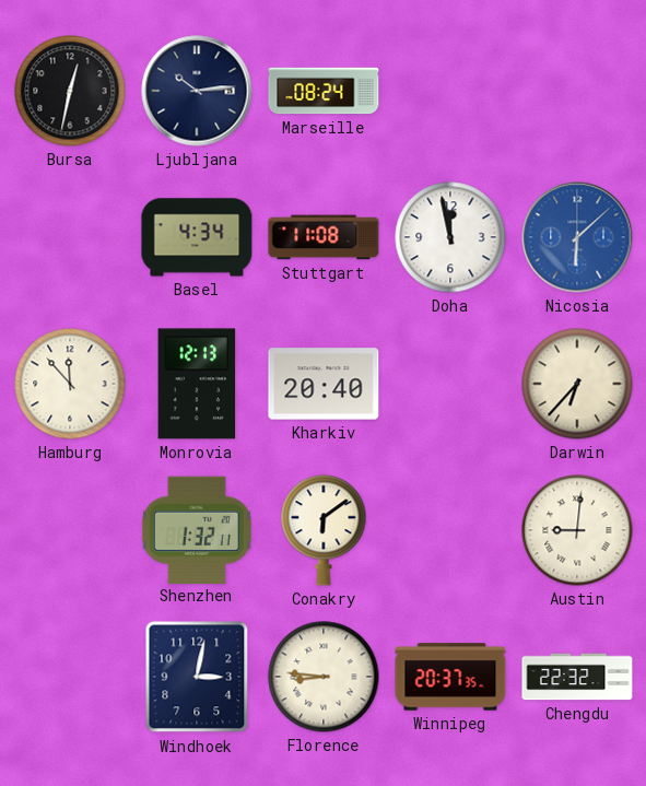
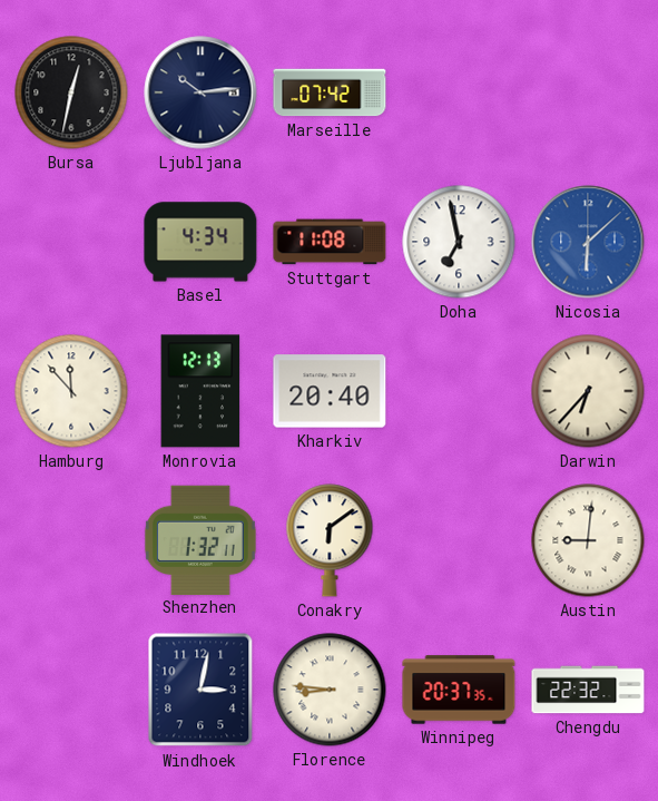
Marseille: 08:24 -> 07:42 (330, 92)
Doha: 11:58 -> 6:58 (459, 242)
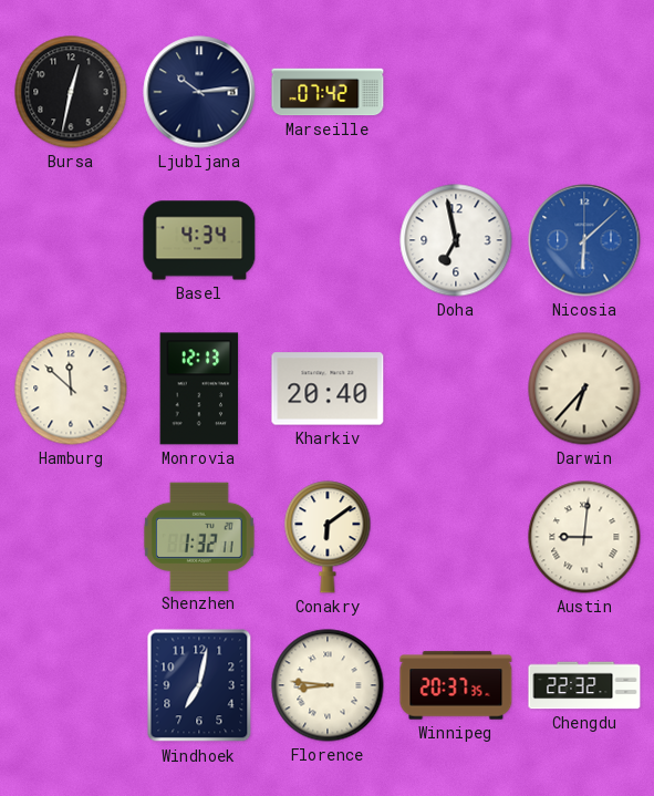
Stuttgart: 11:08 -> none (330, 242)
Hamburg: 11:53 -> 11:52 (71, 389)
Windhoek: 3:02 -> 7:02 (199, 685)
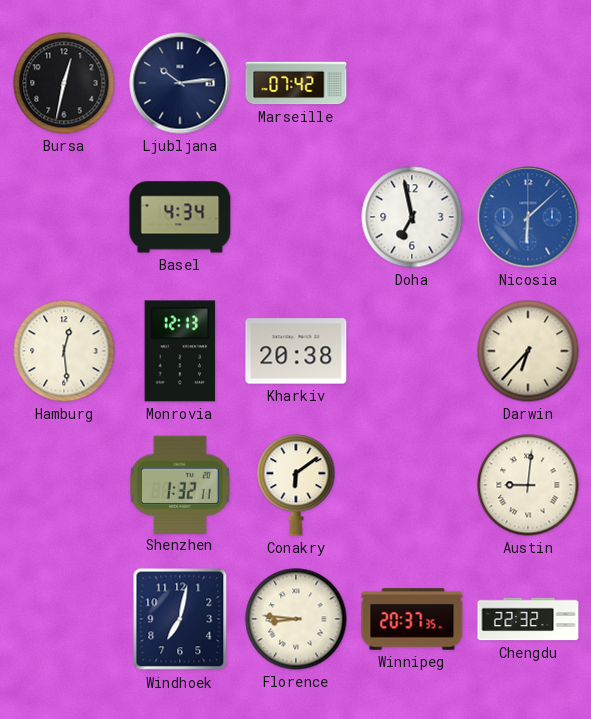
Hamburg: 11:52 -> 12:29 (64, 351)
Kharkiv: 20:40 -> 20:38 (296, 351)
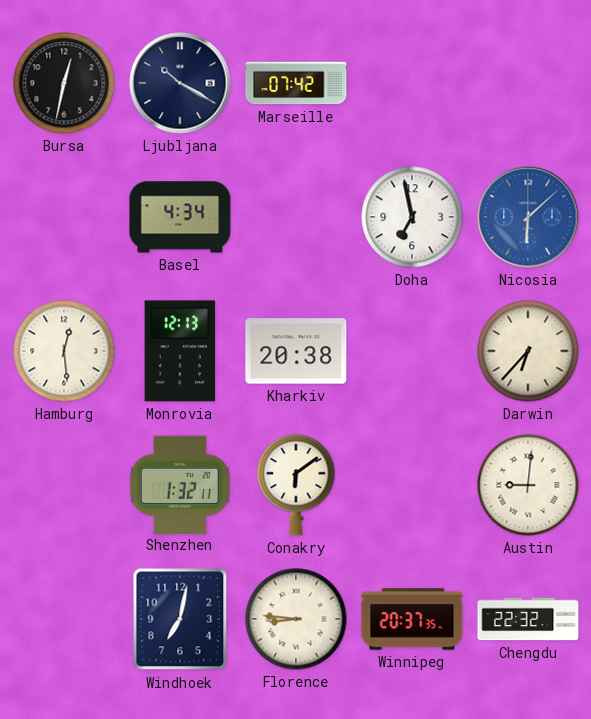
Ljubljana: 10:14 -> 10:20 (180, 83)
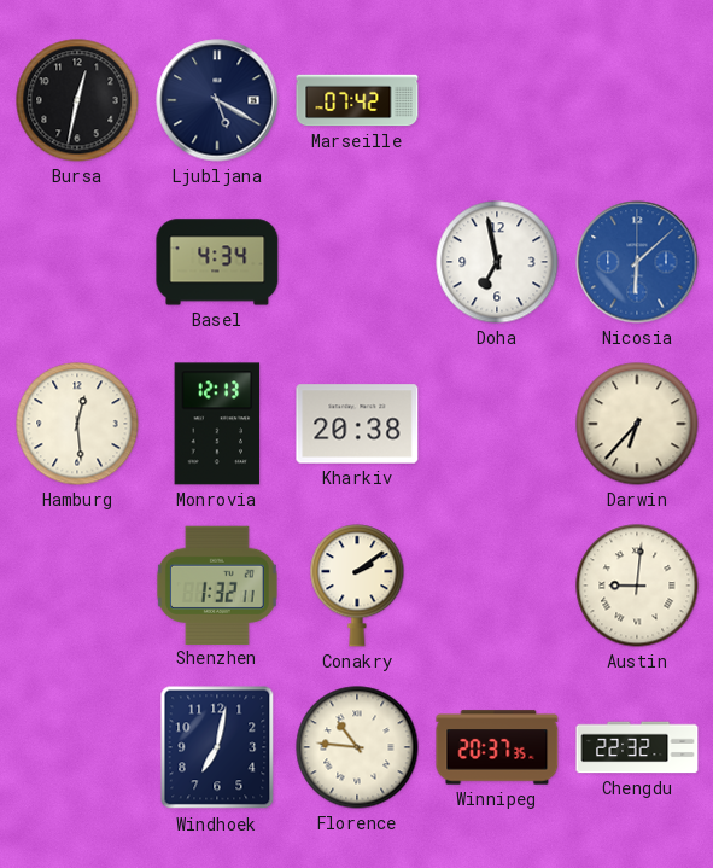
Ljubljana: 10:20 -> 5:20 (217, 100)
Conakry: 6:09 -> 2:09 (357, 586)
Florence: 8:46 -> 10:46 (357, 747)
